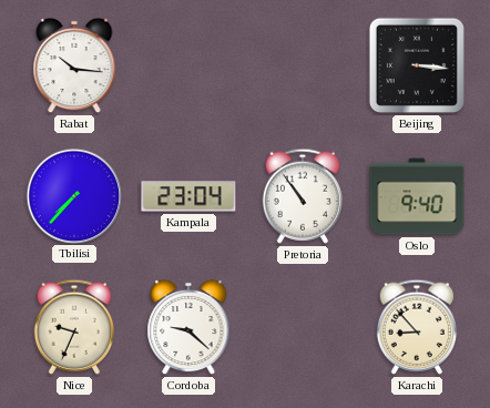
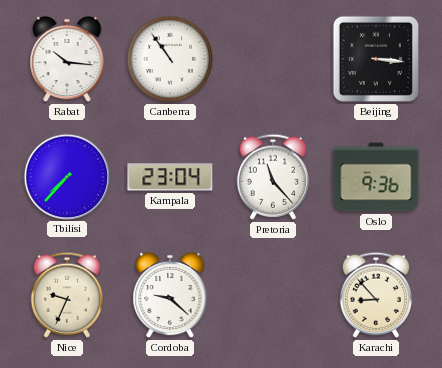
Canberra: none -> 10:54 (170, 59)
Pretoria: 10:54 -> 11:23 (272, 177)
Oslo: 9:40 -> 9:36 (376, 177)
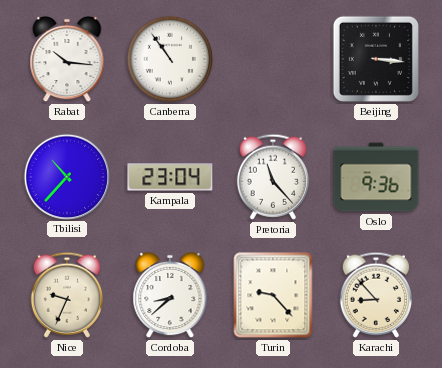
Tbilisi: 7:37 -> 10:37 (66, 176)
Cordoba: 9:22 -> 8:38 (170, 295)
Turin: none -> 9:23 (273, 295)
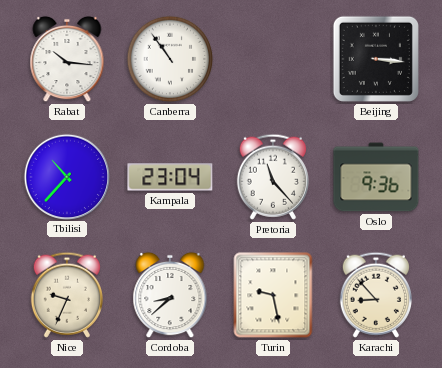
Turin: 9:23 -> 9:28 (273, 295)
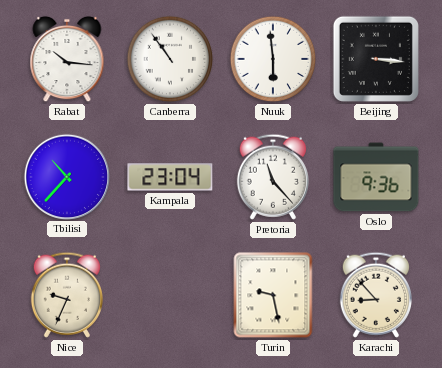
Nuuk: none -> 5:59 (273, 59)
Cordoba: 8:38 -> none (170, 295)
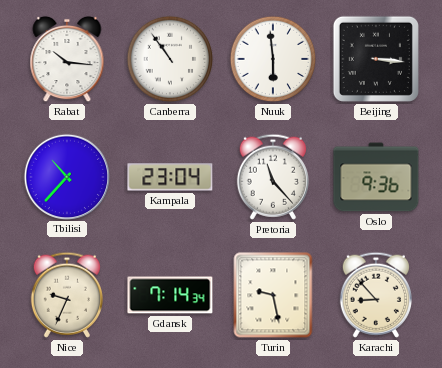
Gdansk: none -> 7:14 (170, 295)
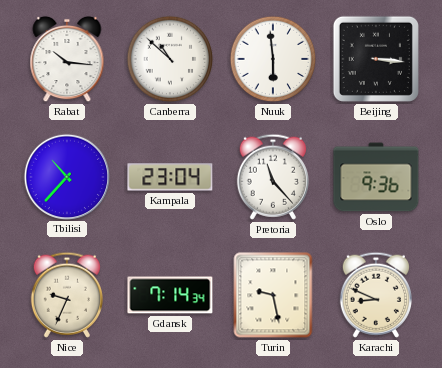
Canberra: 10:54 -> 10:52 (170, 59)
Karachi: 8:53 -> 8:49 (375, 295)
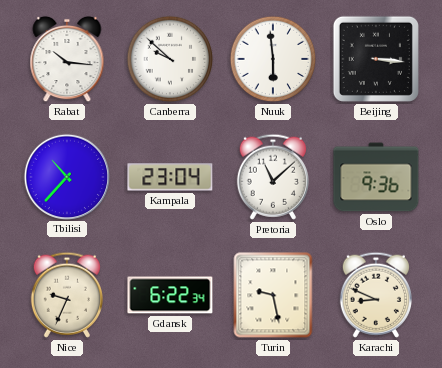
Canberra: 10:52 -> 9:52 (170, 59)
Pretoria: 11:23 -> 11:08 (272, 177)
Gdansk: 7:14 -> 6:22 (170, 295)
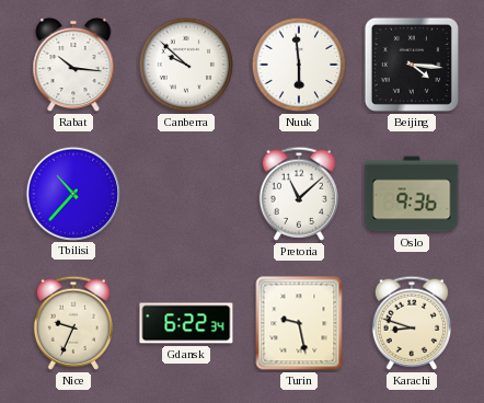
Beijing: 3:16 -> 4:16 (412, 65)
Kampala: 23:04 -> none (170, 177)
Karachi: 8:49 -> 8:48 (411, 323)
